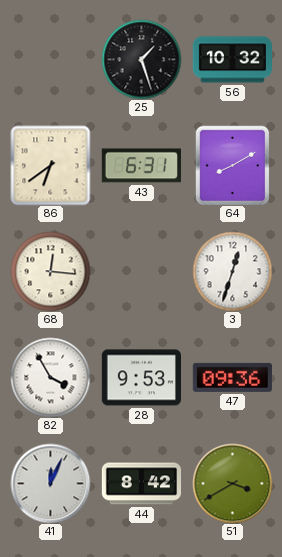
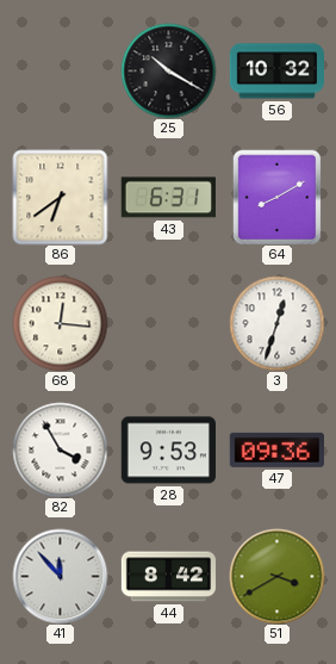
25: 1:27 -> 10:20 (168, 70)
41: 12:04 -> 11:53 (60, 576)
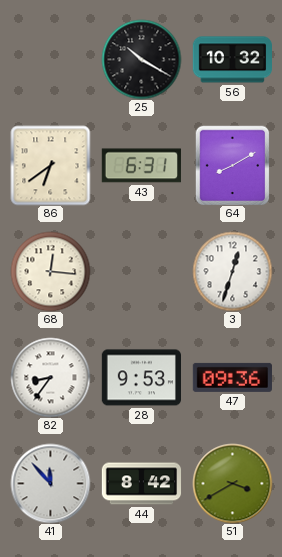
82: 3:55 -> 8:36 (50, 377)
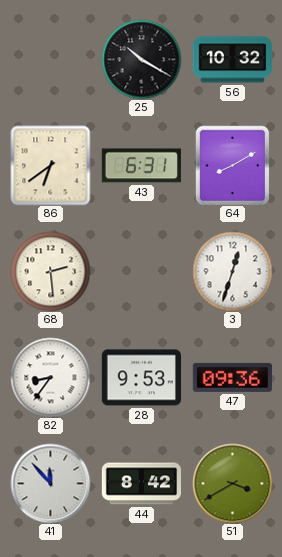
68: 12:16 -> 2:29 (50, 271)
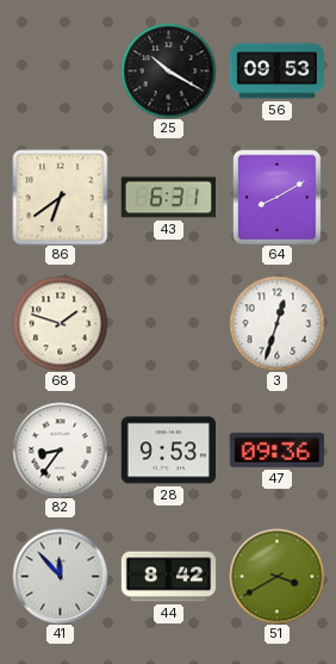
56: 10:32 -> 09:53 (276, 72)
68: 2:29 -> 1:48 (60, 323)
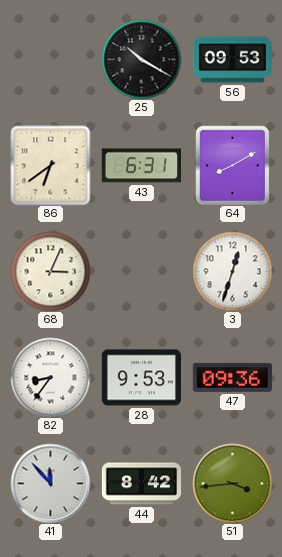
68: 1:48 -> 3:04 (50, 271)
51: 3:40 -> 3:44 (232, 483)
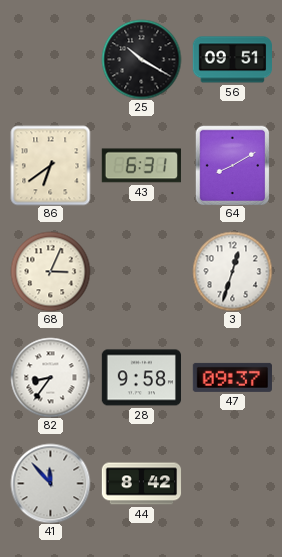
56: 09:53 -> 09:51 (232, 60)
28: 9:53 -> 9:58 (141, 378)
47: 09:36 -> 09:37 (232, 377)
51: 3:44 -> none (232, 483)
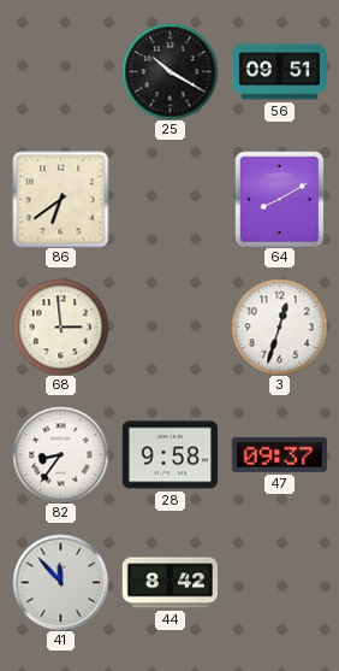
43: 6:31 -> none (141, 166)
68: 3:04 -> 2:59 (60, 326)
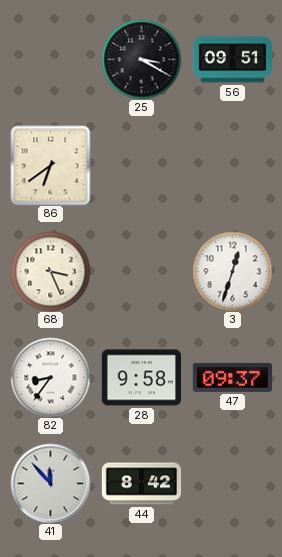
25: 10:20 -> 3:20 (141, 59)
64: 8:10 -> none (280, 199)
68: 2:59 -> 3:26 (50, 271)
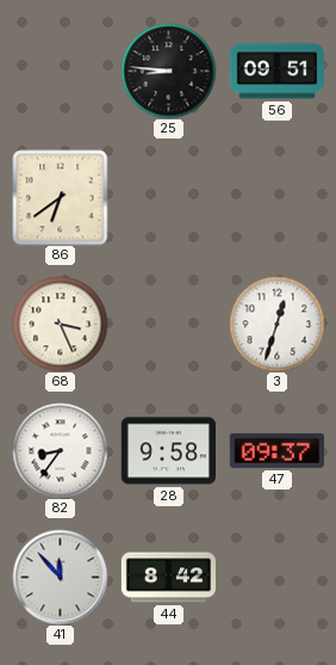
25: 3:20 -> 8:46 (168, 70)
